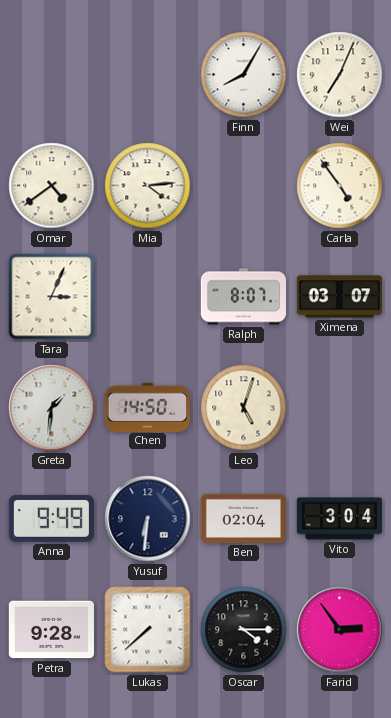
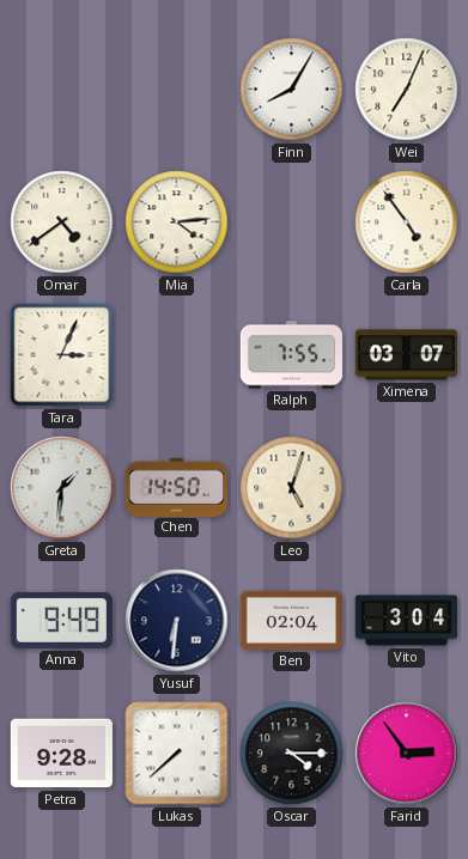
Ralph: 8:07 -> 7:55 (291, 355)
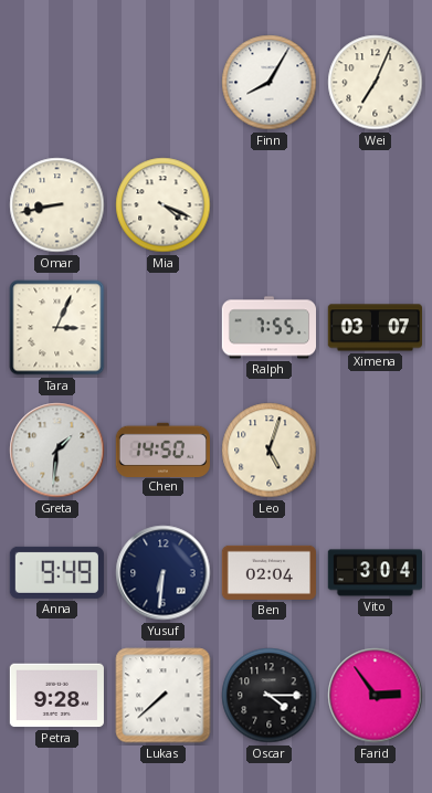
Omar: 4:39 -> 8:43 (57, 205)
Mia: 4:14 -> 4:19 (164, 205)
Carla: 4:54 -> none (407, 223)
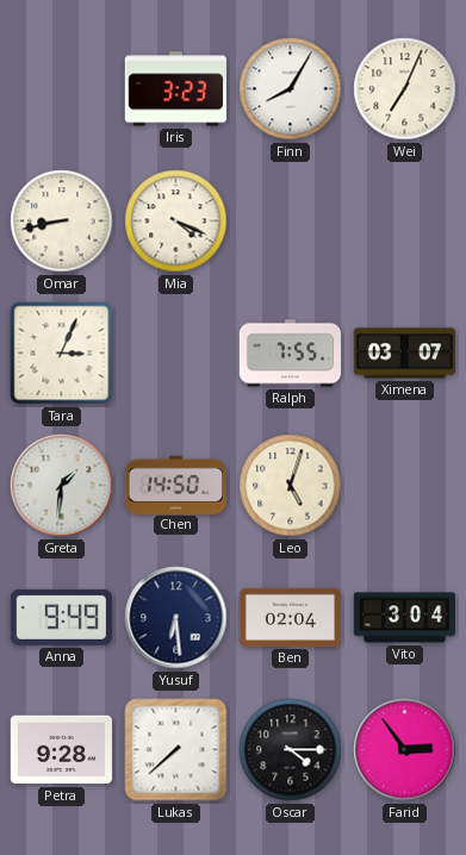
Iris: none -> 3:23 (175, 89)
Yusuf: 6:31 -> 6:29 (176, 618)
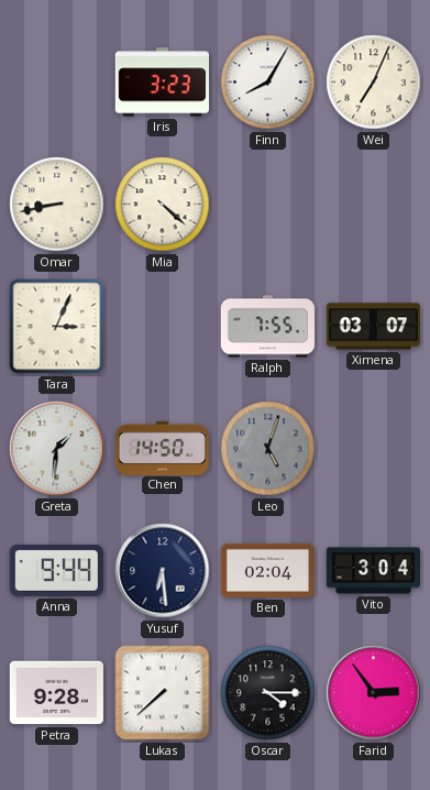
Mia: 4:19 -> 4:22 (163, 205)
Leo dial: cream -> grey (268, 449)
Anna: 9:49 -> 9:44 (56, 570)
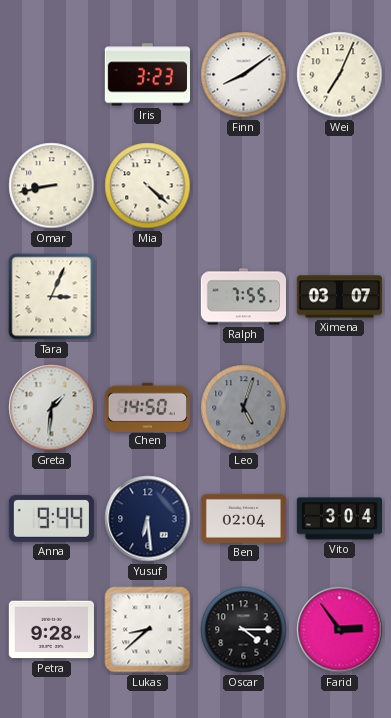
Finn: 8:05 -> 8:09 (244, 75)
Lukas: 7:38 -> 8:38 (148, 630)
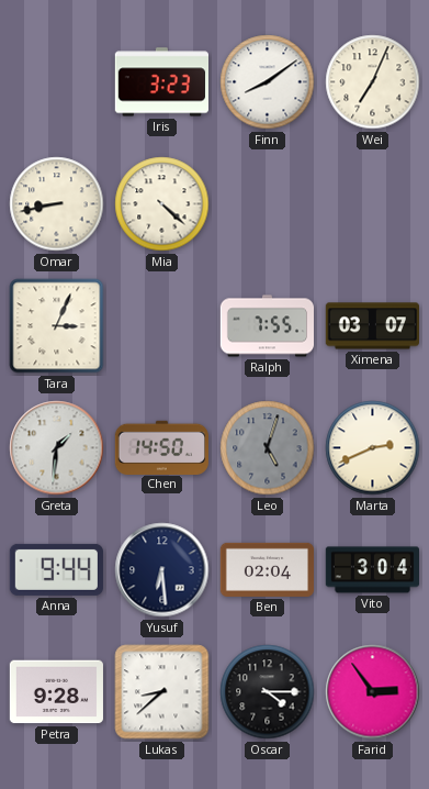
Marta: none -> 2:41 (373, 448)
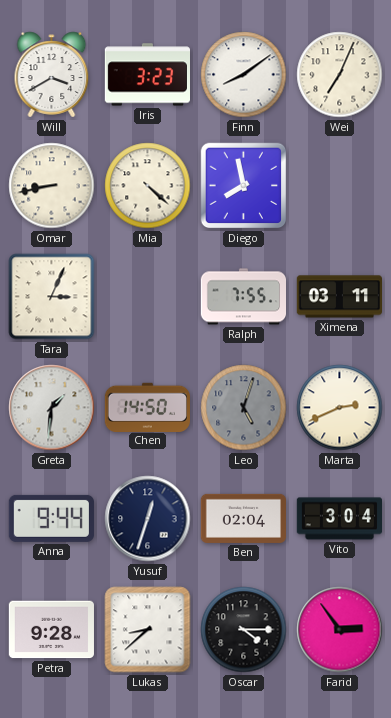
Will: none -> 3:40 (52, 75)
Diego: none -> 7:58 (244, 186)
Ximena: 03:07 -> 03:11 (339, 297)
Yusuf: 6:29 -> 12:33 (148, 519)
